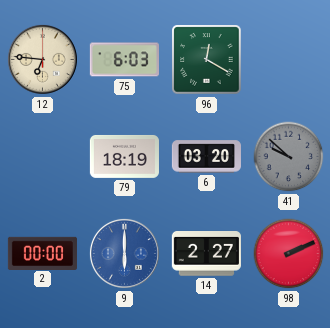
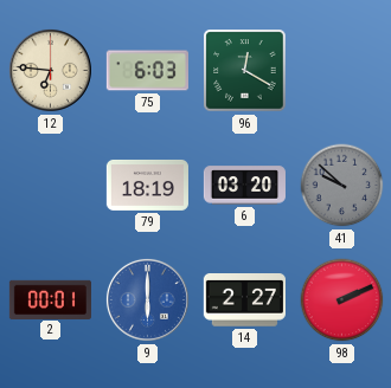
2: 00:00 -> 00:01 (50, 299)
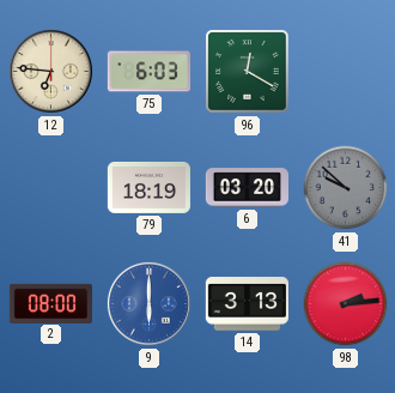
2: 00:01 -> 08:00 (50, 303)
14: 2:27 -> 3:13 (247, 304)
98: 2:11 -> 2:14 (346, 304)
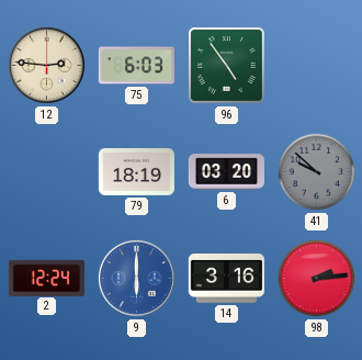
12: 6:46 -> 2:46 (46, 65)
96: 12:20 -> 4:54 (227, 66)
2: 08:00 -> 12:24 (46, 278)
14: 3:13 -> 3:16 (226, 279)
